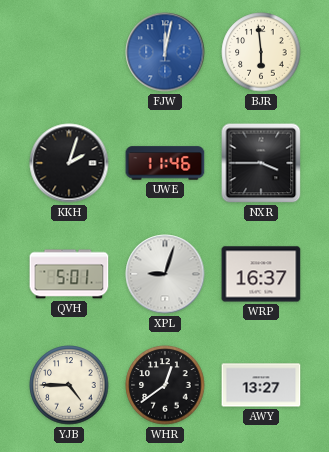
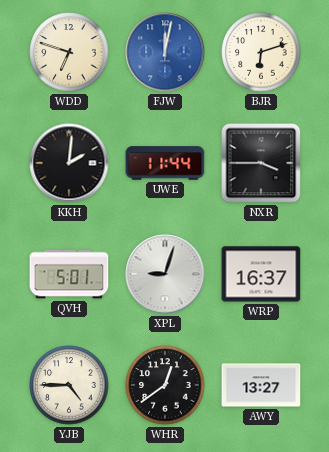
WDD: none -> 6:48 (69, 52)
BJR: 5:59 -> 6:12 (261, 52)
KKH: 2:03 -> 2:01 (69, 163)
UWE: 11:46 -> 11:44 (165, 163)
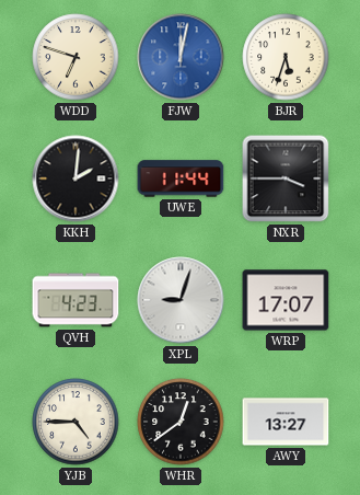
BJR: 6:12 -> 5:33 (286, 57)
QVH: 5:01 -> 4:23 (76, 300)
WRP: 16:37 -> 17:07 (286, 300)
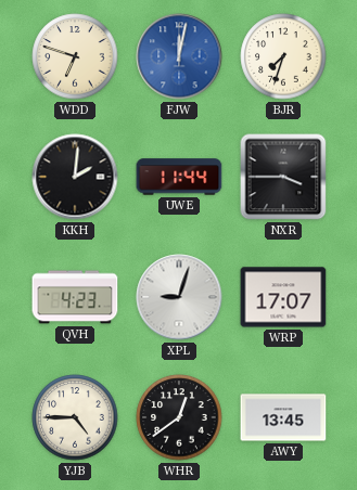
BJR: 5:33 -> 7:33 (283, 56)
AWY: 13:27 -> 13:45 (283, 417)
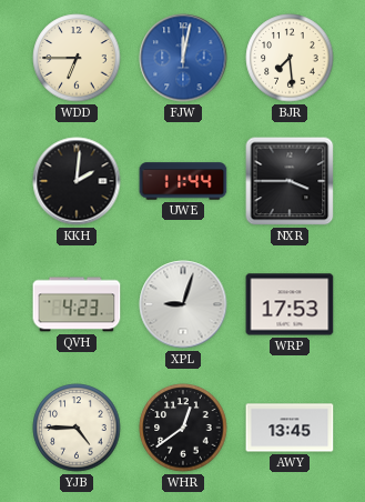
WDD: 6:48 -> 6:45 (77, 58)
BJR: 7:33 -> 7:29 (290, 58)
WRP: 17:07 -> 17:53 (290, 304)
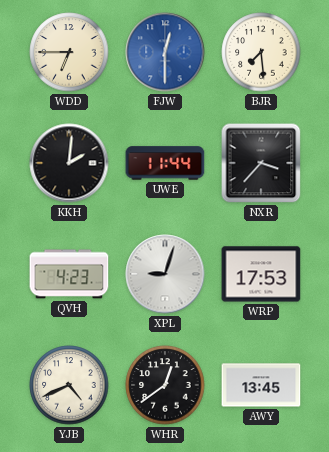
FJW: 12:02 -> 12:30 (165, 52)
NXR: 3:45 -> 3:37 (261, 163)
YJB: 4:45 -> 4:41 (69, 385)
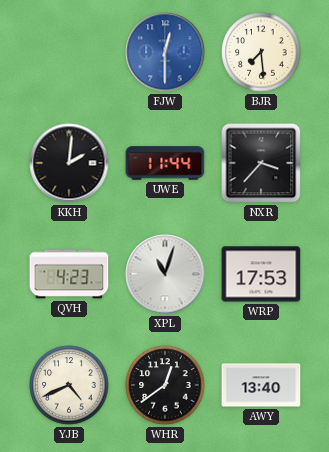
WDD: 6:45 -> none (69, 52)
XPL: 9:03 -> 11:03 (165, 274)
AWY: 13:45 -> 13:40 (261, 385)
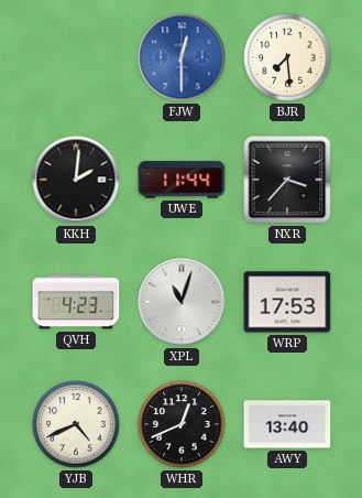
WHR: 12:39 -> 12:41 (182, 424)
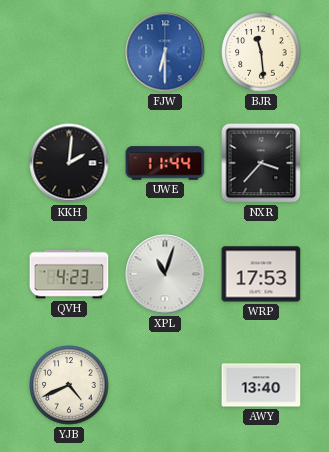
FJW: 12:30 -> 6:30 (165, 52)
BJR: 7:29 -> 11:29 (261, 52)
WHR: 12:41 -> none (182, 424)
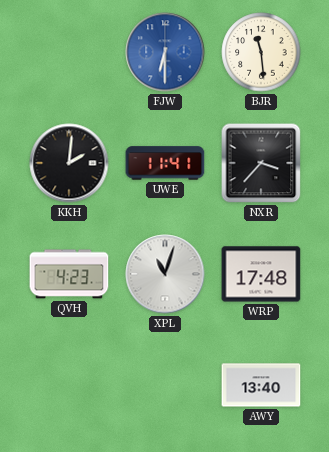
UWE: 11:44 -> 11:41 (165, 163)
WRP: 17:53 -> 17:48 (261, 274)
YJB: 4:41 -> none (69, 385)
